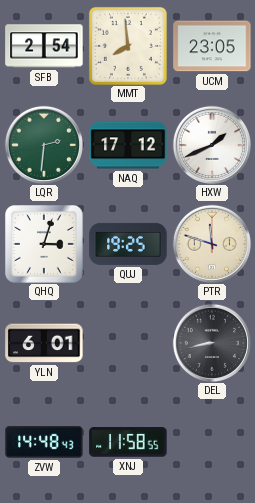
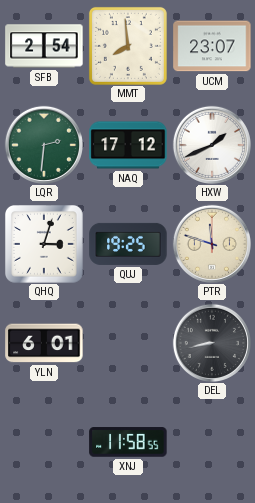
UCM: 23:05 -> 23:07 (212, 46)
ZVW: 14:48 -> none (44, 443)
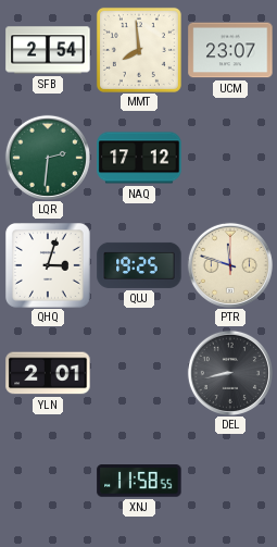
HXW: 1:41 -> none (212, 145)
YLN: 6:01 -> 2:01 (48, 373)
